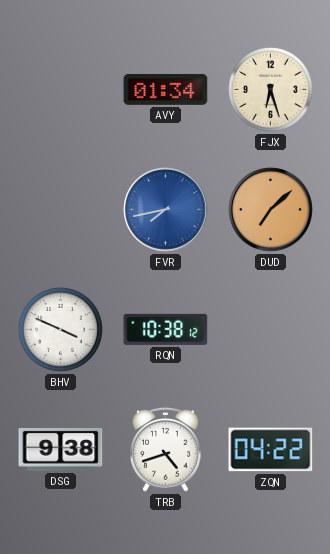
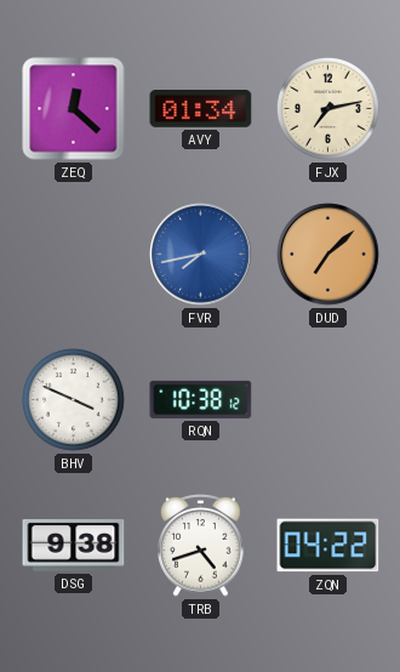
ZEQ: none -> 12:22 (74, 109)
FJX: 6:27 -> 7:13 (327, 108)
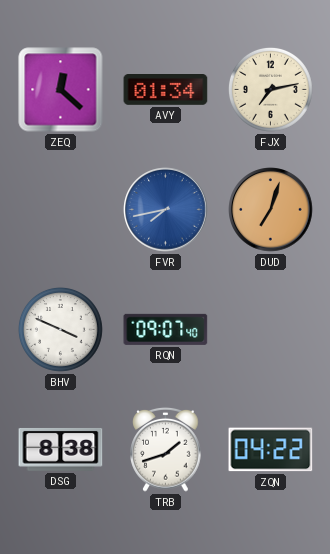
DUD: 7:08 -> 7:03 (271, 210)
RQN: 10:38 -> 09:07 (166, 329)
DSG: 9:38 -> 8:38 (61, 449)
TRB: 4:42 -> 1:42 (166, 450)
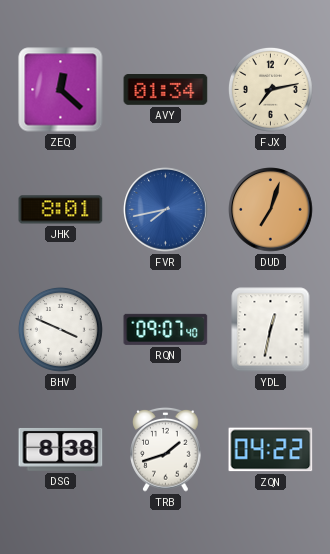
JHK: none -> 8:01 (61, 210)
YDL: none -> 12:32 (271, 330)
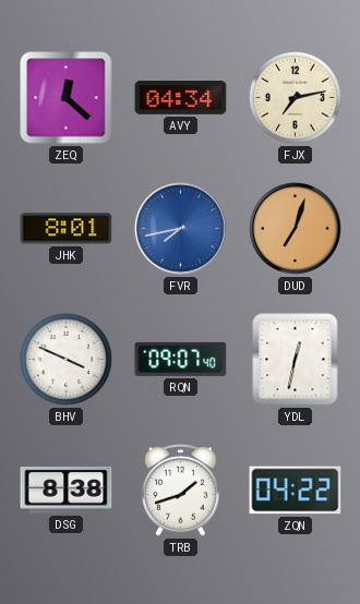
AVY: 01:34 -> 04:34 (181, 98)
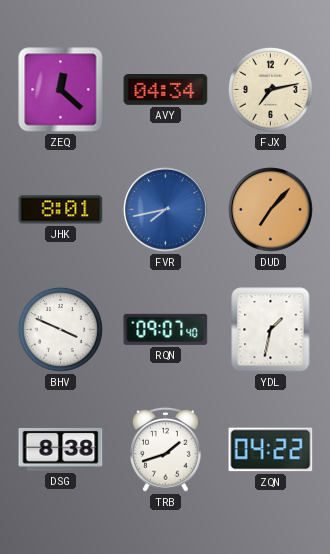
DUD: 7:03 -> 7:07 (271, 210)
YDL: 12:32 -> 1:32 (271, 330)
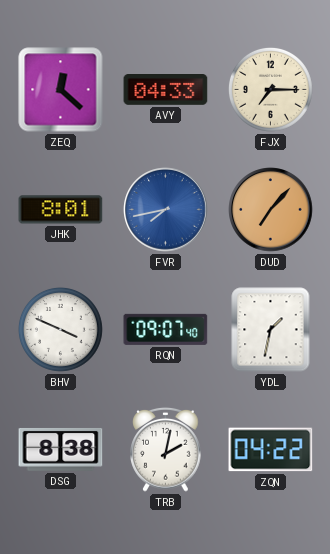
AVY: 04:34 -> 04:33 (166, 90)
FJX: 7:13 -> 7:15 (270, 89)
TRB: 1:42 -> 2:02 (166, 450)
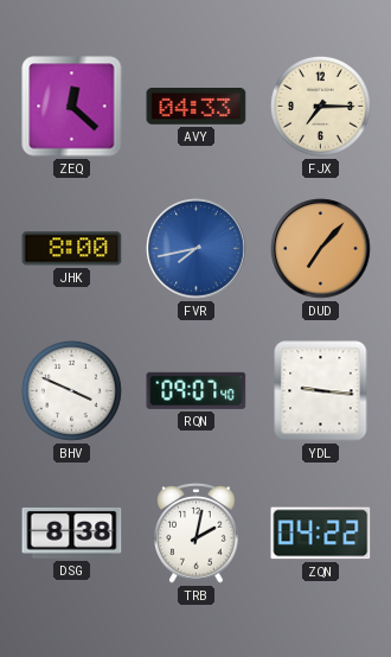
JHK: 8:01 -> 8:00 (72, 249)
YDL: 1:32 -> 9:16 (321, 391)
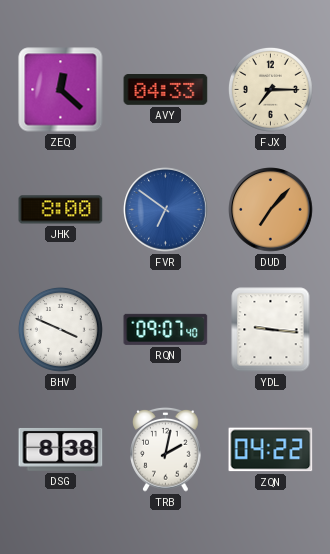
FVR: 7:43 -> 6:51 (166, 210)
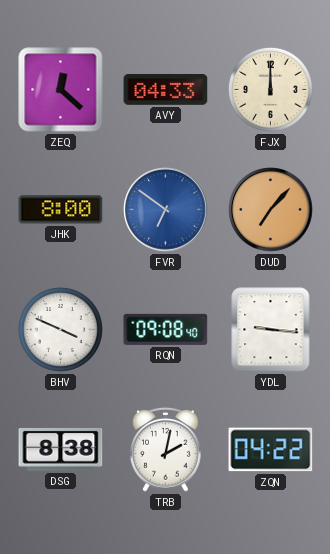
FJX: 7:15 -> 12:00 (270, 89)
RQN: 09:07 -> 09:08 (166, 329)
